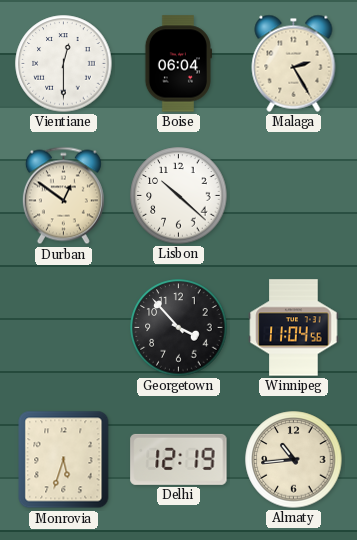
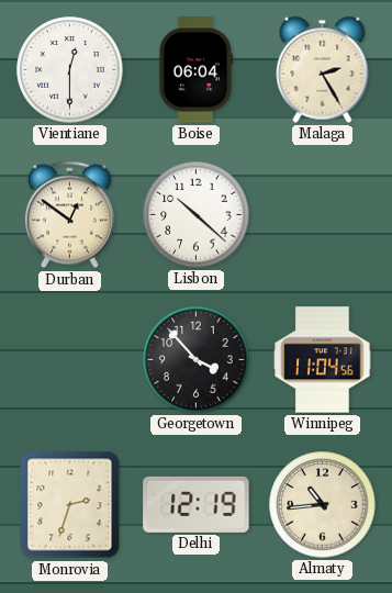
Monrovia: 5:33 -> 2:33 (70, 505)
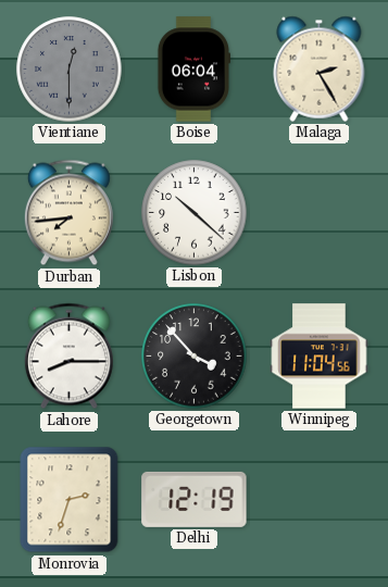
Vientiane dial: white -> grey (70, 70)
Durban: 12:51 -> 7:44 (68, 213)
Lahore: none -> 8:15 (68, 357)
Almaty: 10:44 -> none (323, 505)
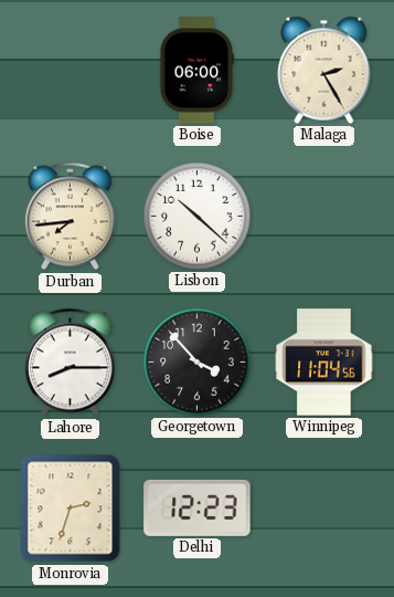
Vientiane: 12:30 -> none (70, 70)
Boise: 06:04 -> 06:00 (195, 71)
Delhi: 12:19 -> 12:23 (198, 507)
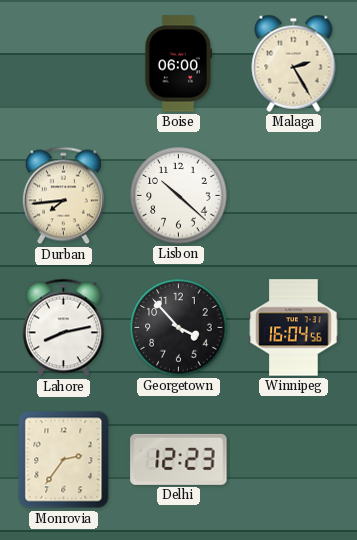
Lahore: 8:15 -> 8:13 (63, 328)
Winnipeg: 11:04 -> 16:04 (294, 328)
Monrovia: 2:33 -> 2:36 (64, 460)
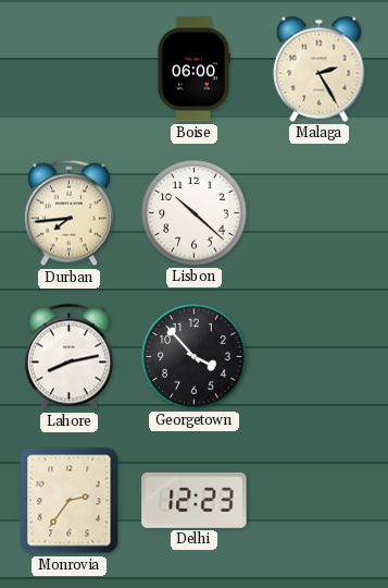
Winnipeg: 16:04 -> none (294, 328)
